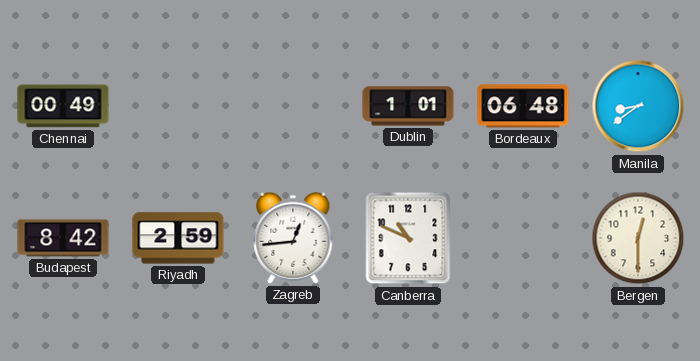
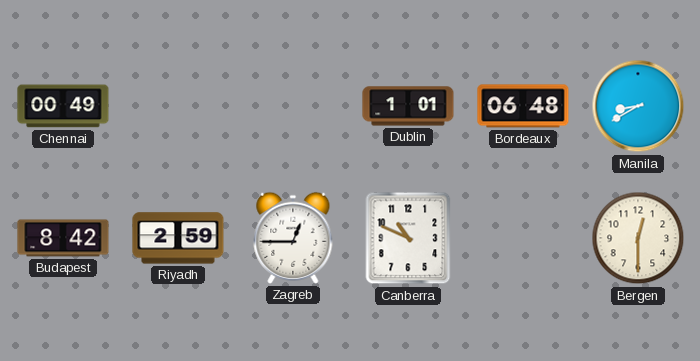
Manila: 8:39 -> 8:40 (638, 106)
Zagreb: 12:44 -> 12:45 (293, 238)
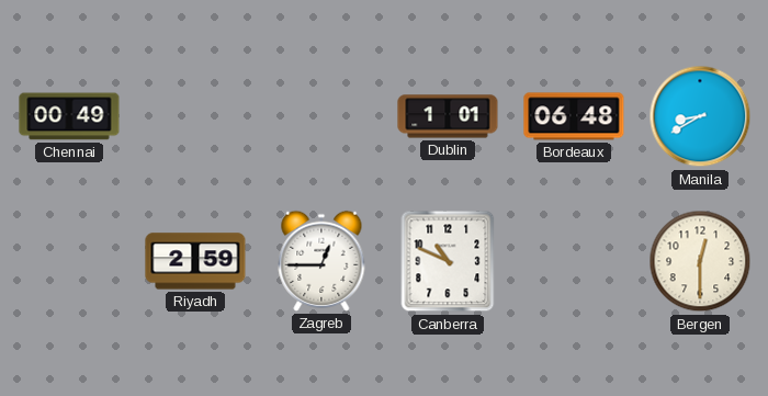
Budapest: 8:42 -> none (63, 238)
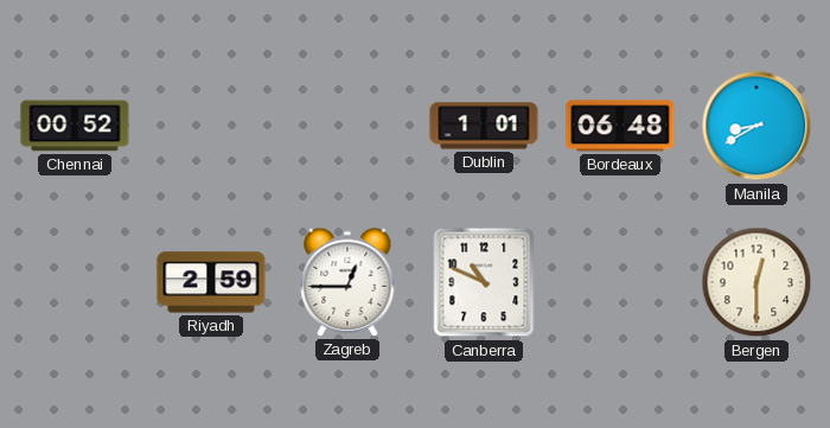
Chennai: 00:49 -> 00:52 (75, 126)
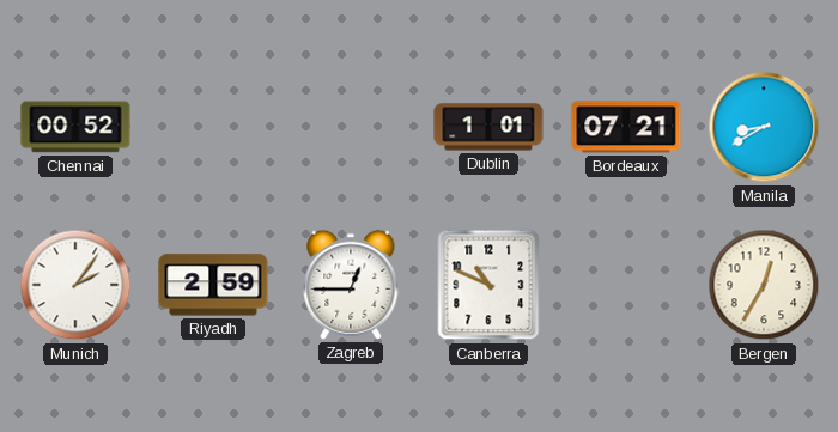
Bordeaux: 06:48 -> 07:21 (626, 127)
Munich: none -> 2:06 (75, 285)
Bergen: 12:30 -> 12:35 (764, 285)
